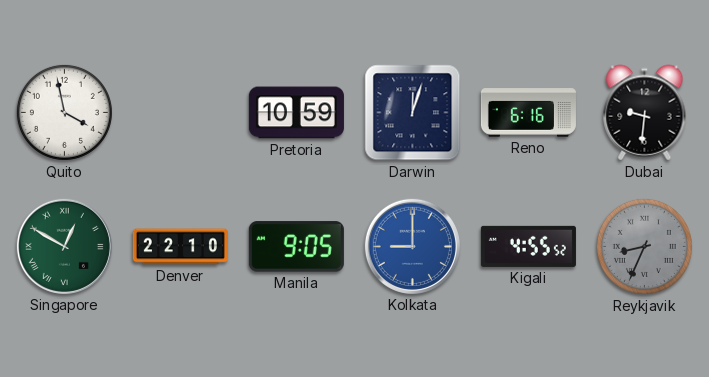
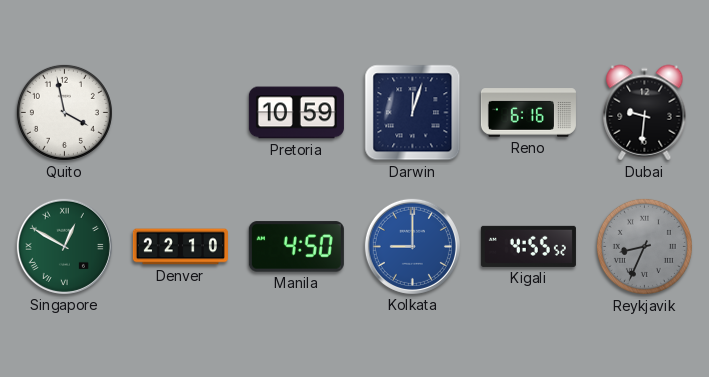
Manila: 9:05 -> 4:50 (296, 247)
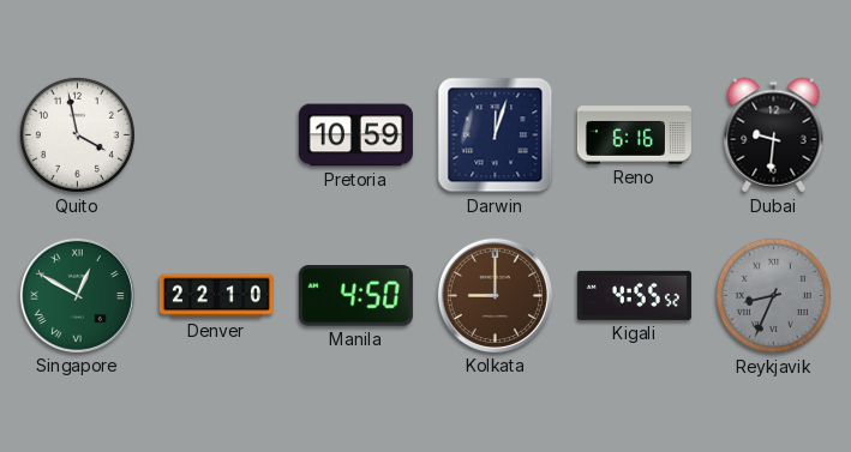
Kolkata dial: blue -> brown (495, 295)
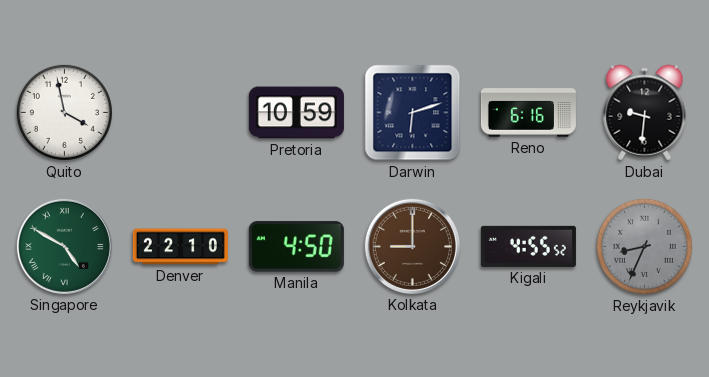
Darwin: 12:03 -> 6:12 (413, 113)
Singapore: 12:50 -> 4:50 (64, 246)
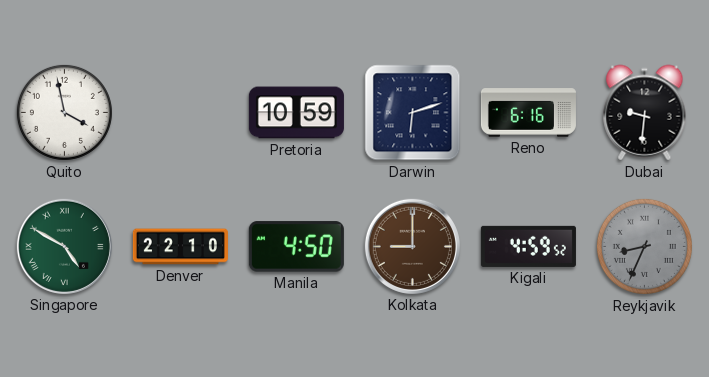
Kigali: 4:55 -> 4:59 (528, 246)
